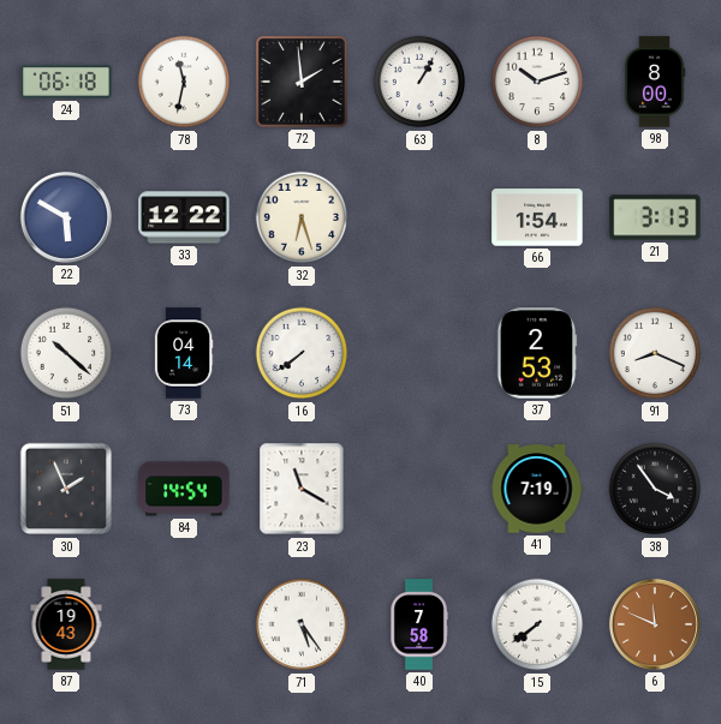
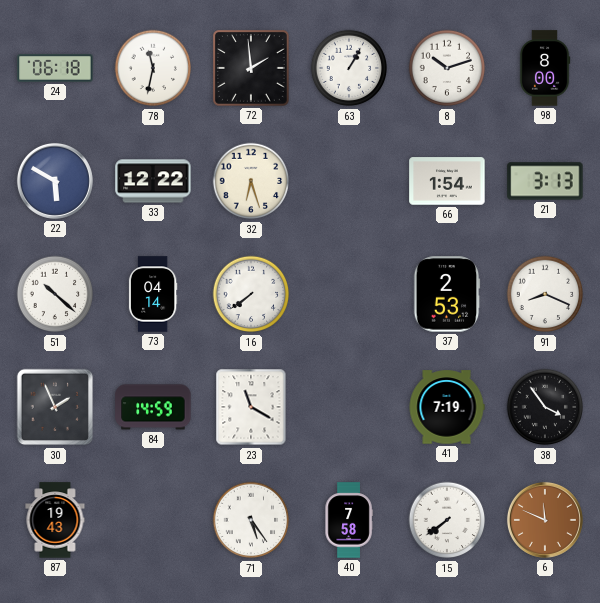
84: 14:54 -> 14:59 (153, 407)
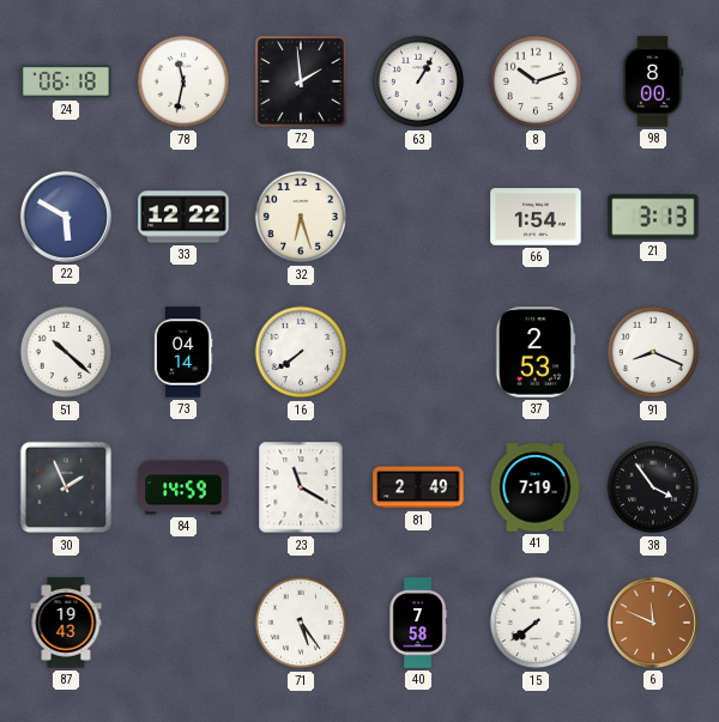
81: none -> 2:49 (418, 487)
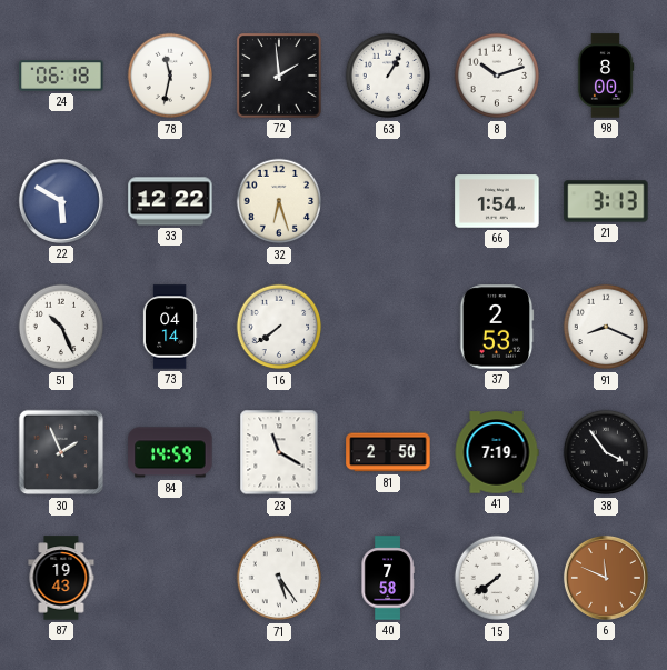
51: 10:22 -> 10:26 (61, 327)
81: 2:49 -> 2:50 (388, 452)
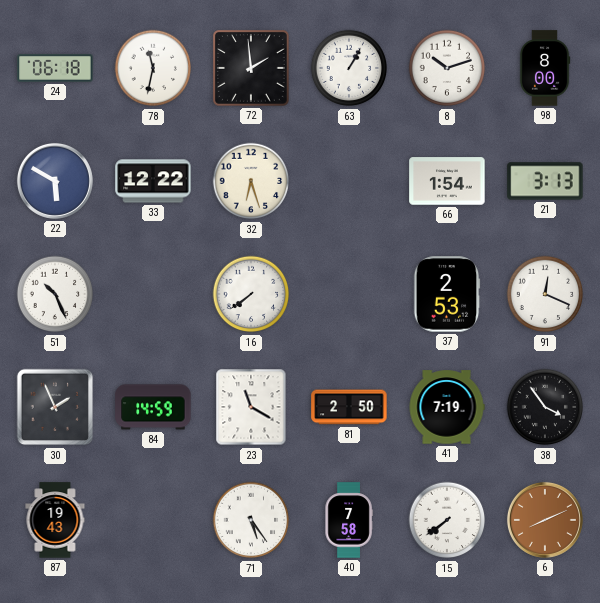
73: 04:14 -> none (170, 327)
91: 8:19 -> 12:19 (545, 294)
6: 11:49 -> 8:11 (545, 520)
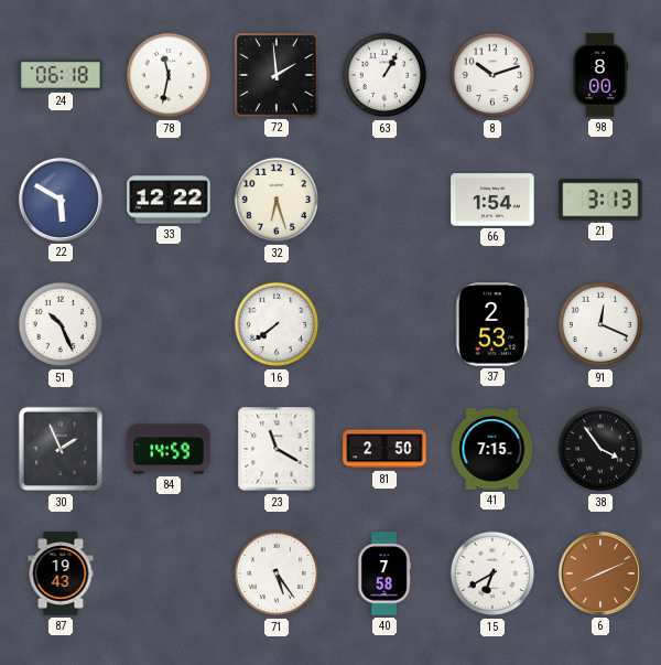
41: 7:19 -> 7:15 (492, 449)
15: 7:39 -> 6:40 (492, 573)
